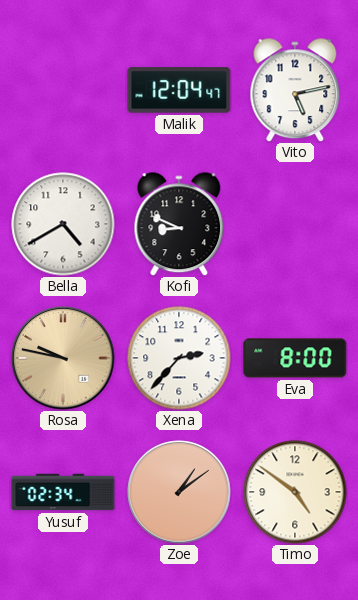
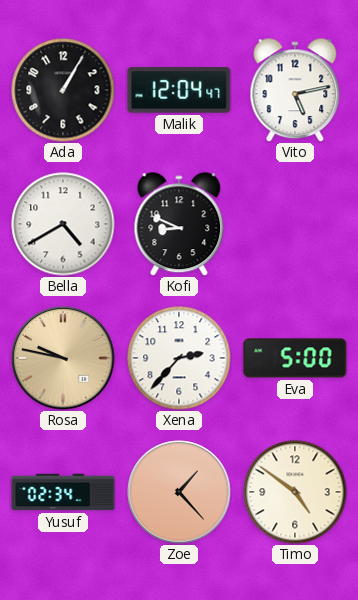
Ada: none -> 1:05 (63, 90)
Eva: 8:00 -> 5:00 (295, 358)
Zoe: 1:09 -> 1:23 (179, 492)
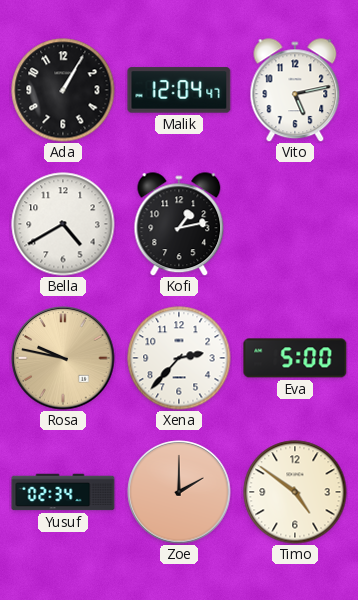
Kofi: 8:49 -> 1:13 (179, 224)
Zoe: 1:23 -> 2:00 (179, 492)
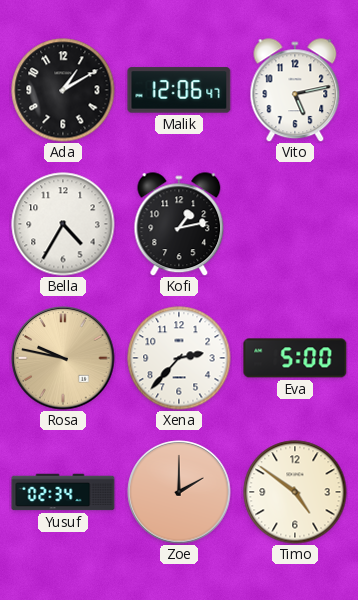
Ada: 1:05 -> 1:10 (63, 90)
Malik: 12:04 -> 12:06 (179, 90)
Bella: 4:40 -> 4:35 (63, 224)
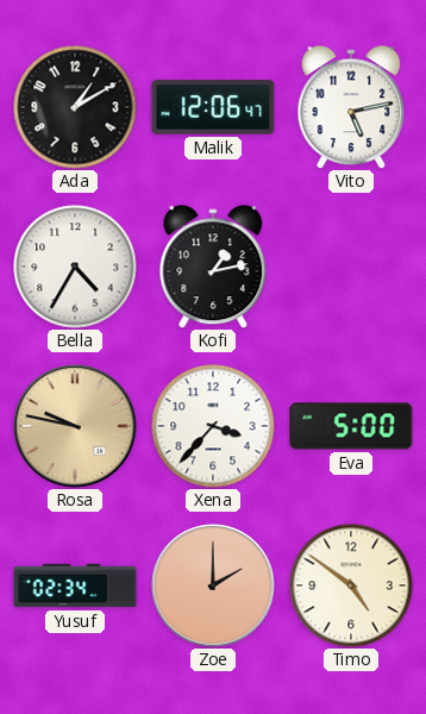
Xena: 2:37 -> 3:37 (213, 426)
